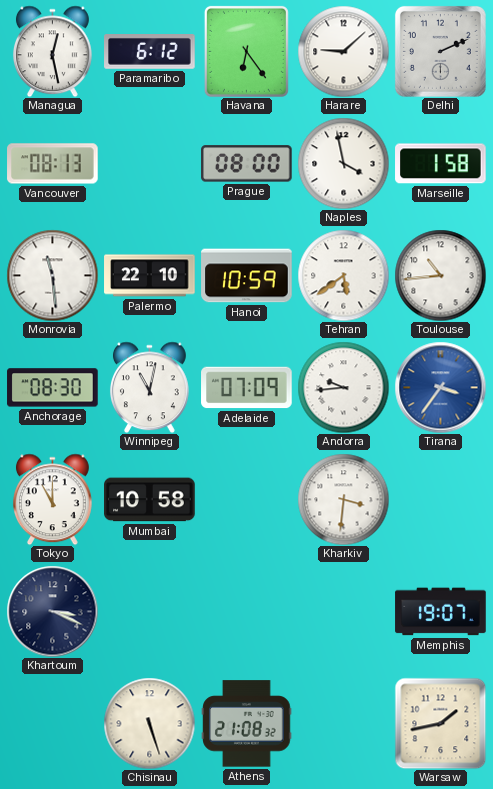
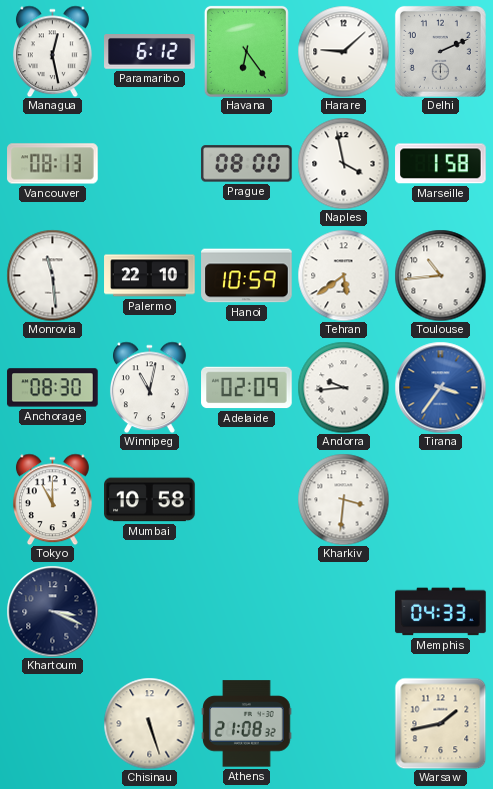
Adelaide: 07:09 -> 02:09 (247, 388)
Memphis: 19:07 -> 04:33 (441, 612)
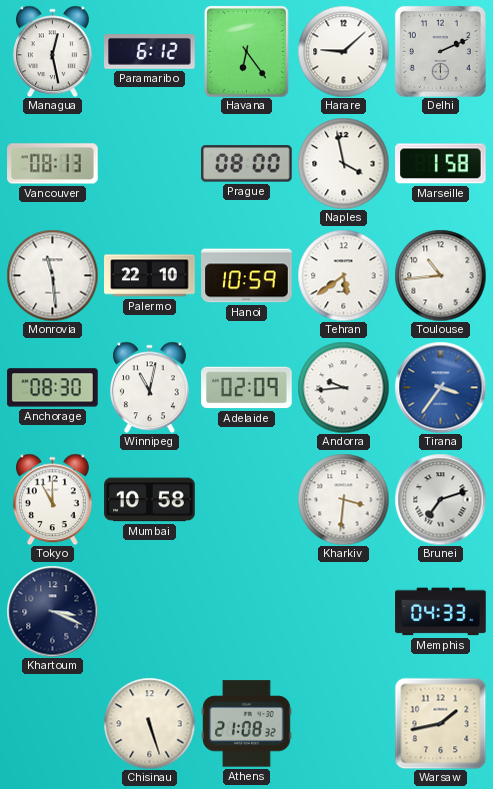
Brunei: none -> 7:12 (440, 499)
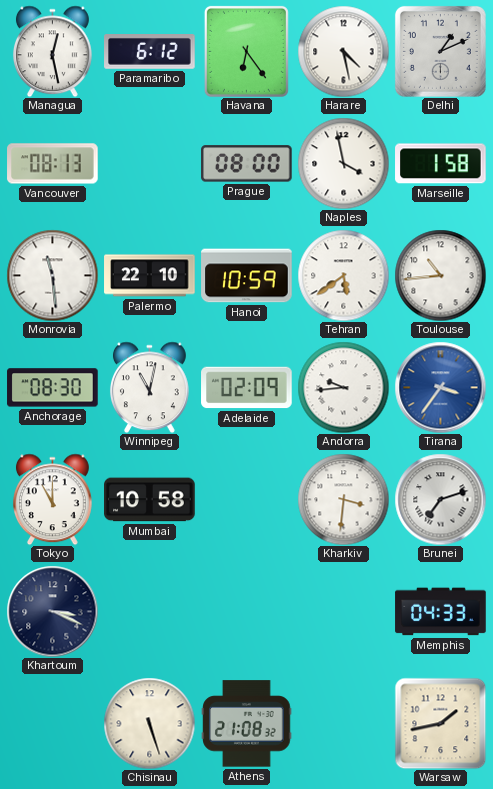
Harare: 9:08 -> 4:28 (343, 51)
Delhi: 2:11 -> 1:11 (440, 51)
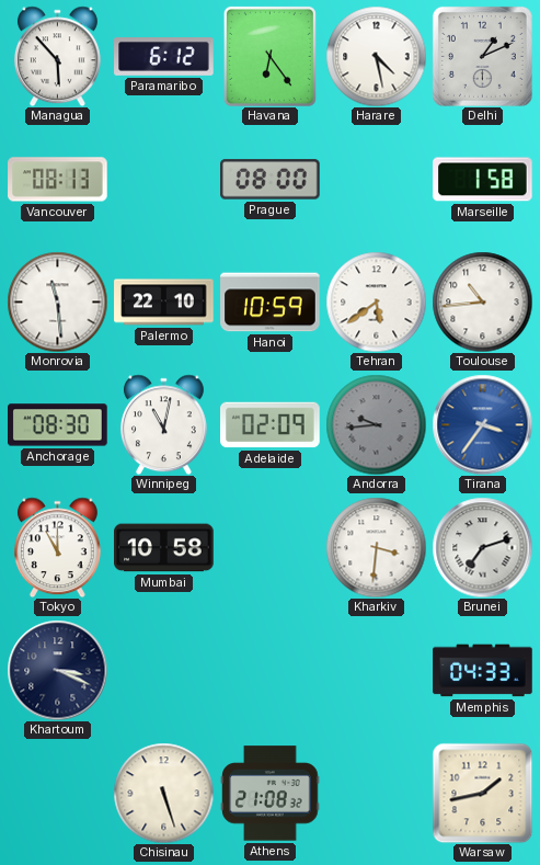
Managua: 12:28 -> 5:53 (57, 56)
Naples: 3:58 -> none (343, 163)
Andorra dial: white -> grey (376, 424)
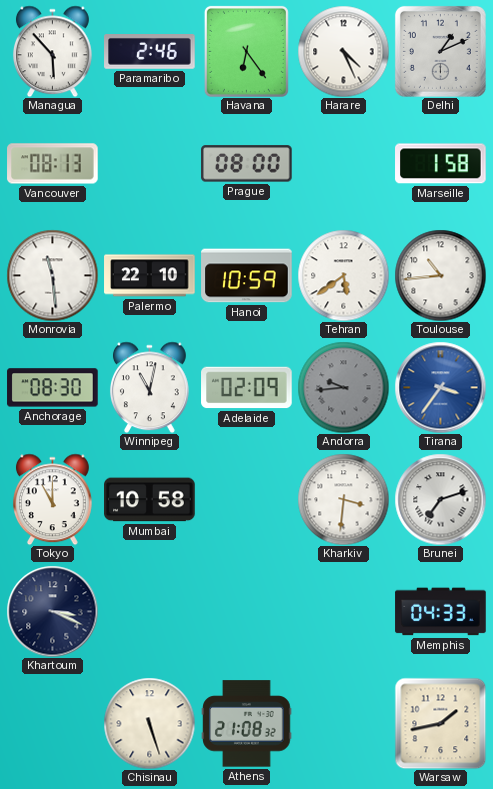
Paramaribo: 6:12 -> 2:46 (150, 52)
Harare: 4:28 -> 4:26 (343, 51)
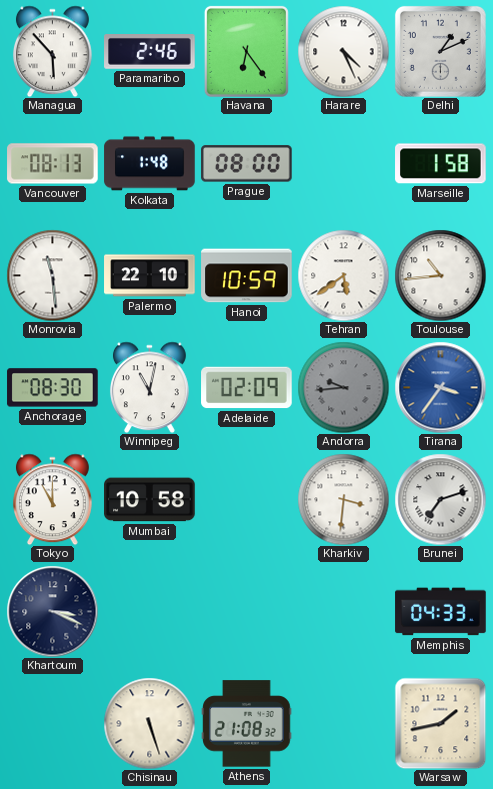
Kolkata: none -> 1:48 (150, 164)
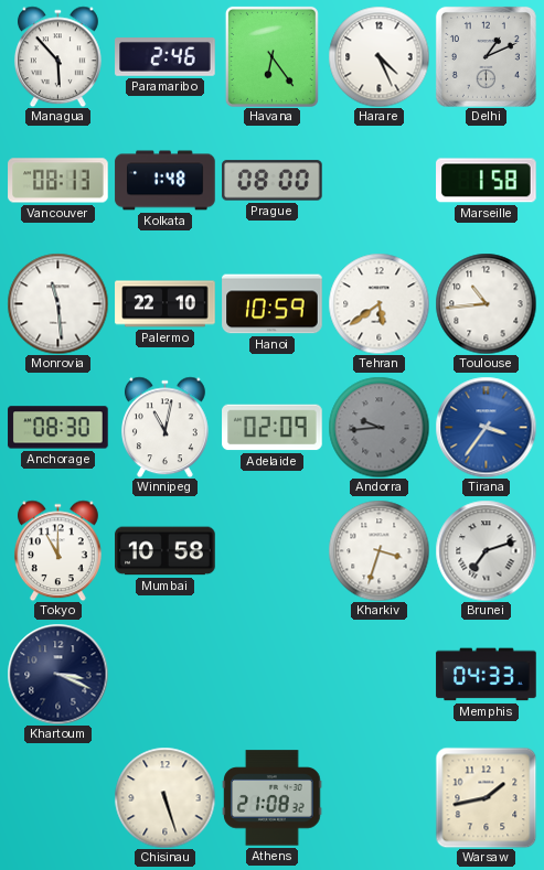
Kharkiv: 3:31 -> 3:33 (378, 550)
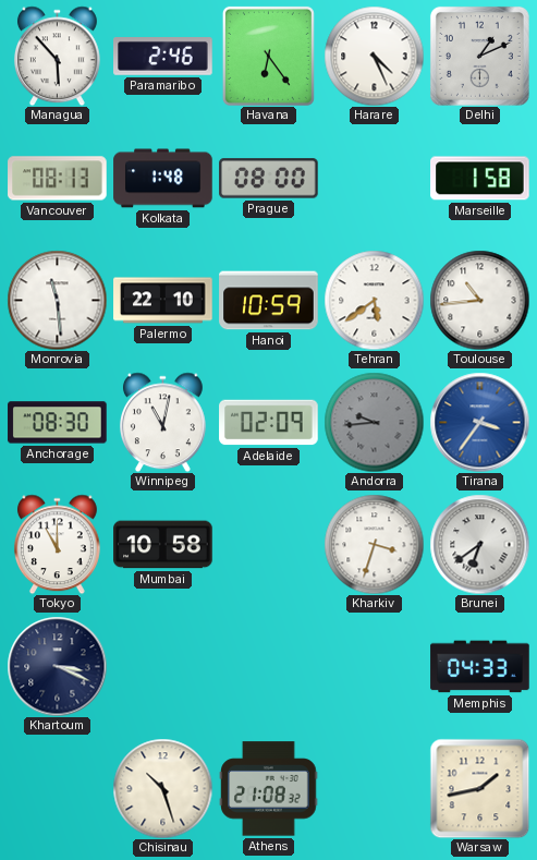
Brunei: 7:12 -> 6:39 (479, 544)
Chisinau: 5:27 -> 10:27 (162, 788)
